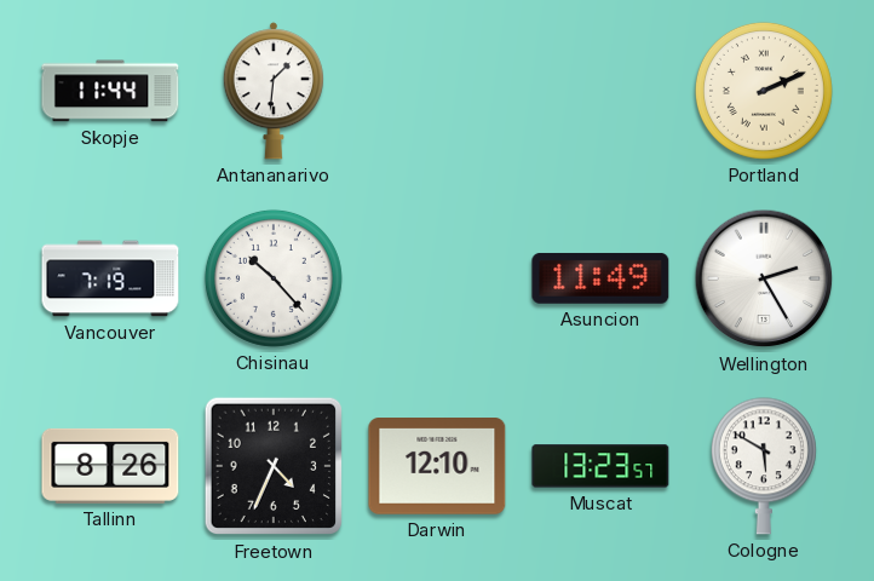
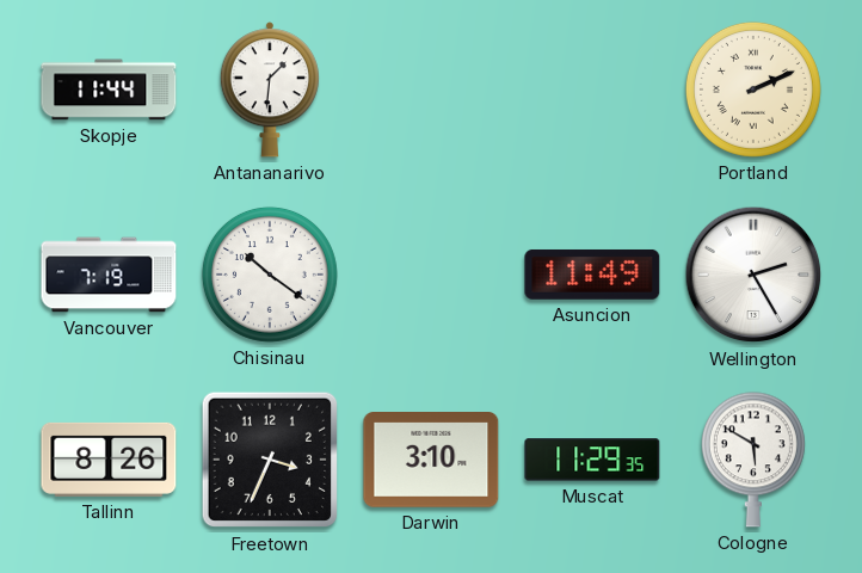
Chisinau: 10:23 -> 10:21 (270, 275)
Freetown: 4:34 -> 3:34 (270, 460)
Darwin: 12:10 -> 3:10 (431, 461)
Muscat: 13:23 -> 11:29 (592, 460)
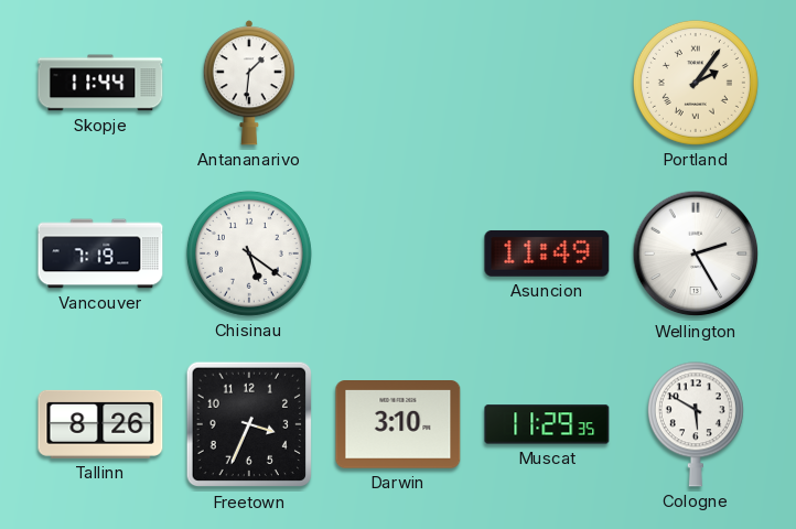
Portland: 2:11 -> 2:06 (696, 83)
Chisinau: 10:21 -> 5:21 (249, 253)
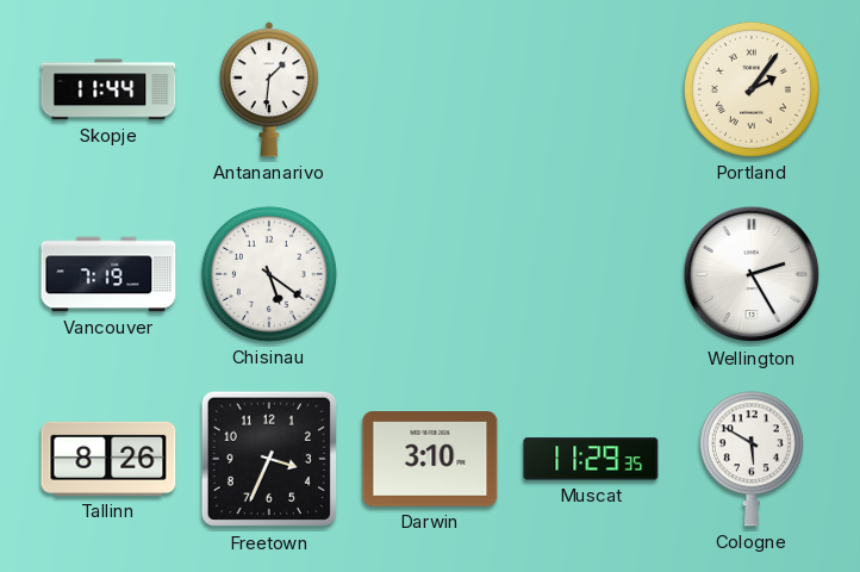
Asuncion: 11:49 -> none (547, 253)
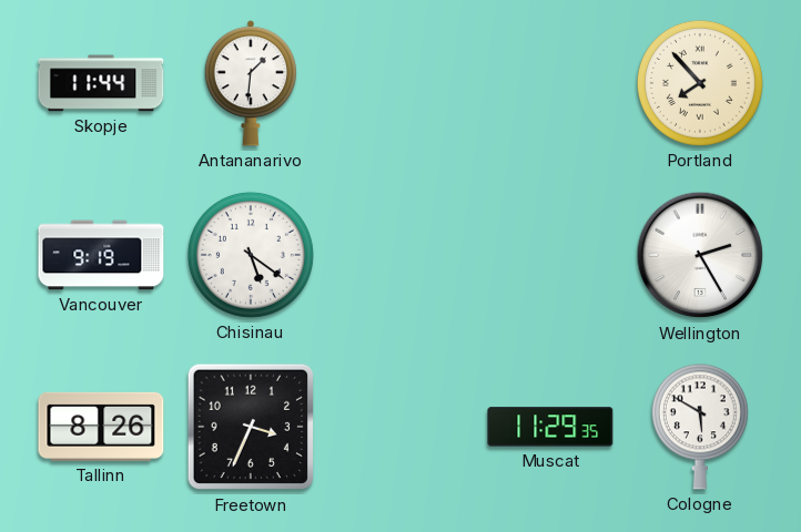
Portland: 2:06 -> 7:53 (700, 83)
Vancouver: 7:19 -> 9:19 (101, 255)
Darwin: 3:10 -> none (430, 460)
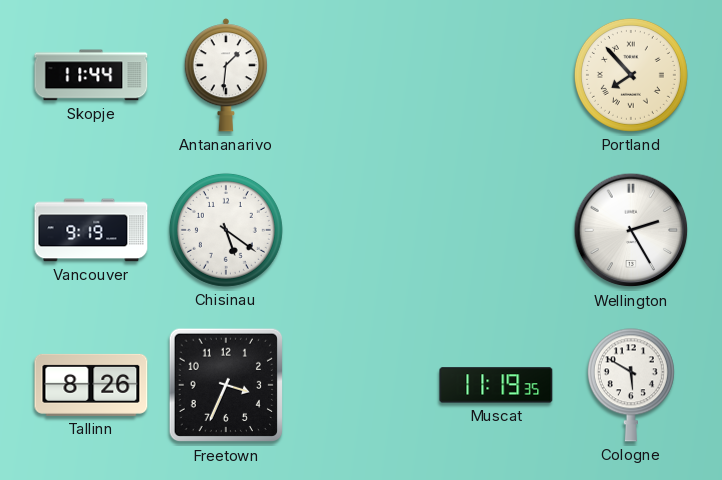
Muscat: 11:29 -> 11:19 (496, 385)
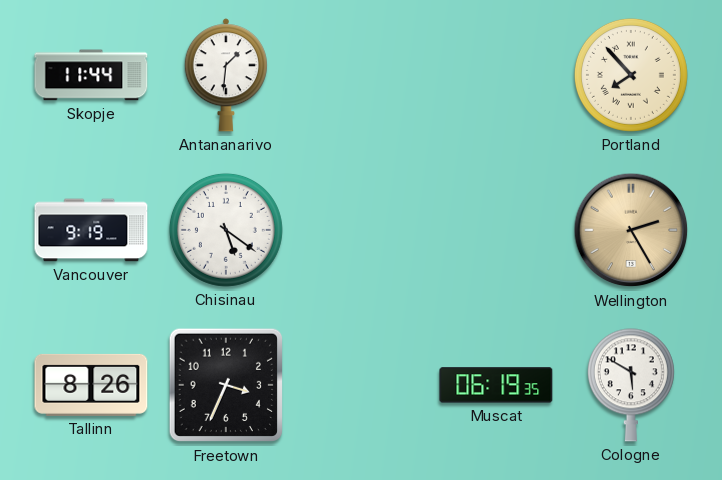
Wellington dial: white -> champagne (631, 230)
Muscat: 11:19 -> 06:19 (496, 385)
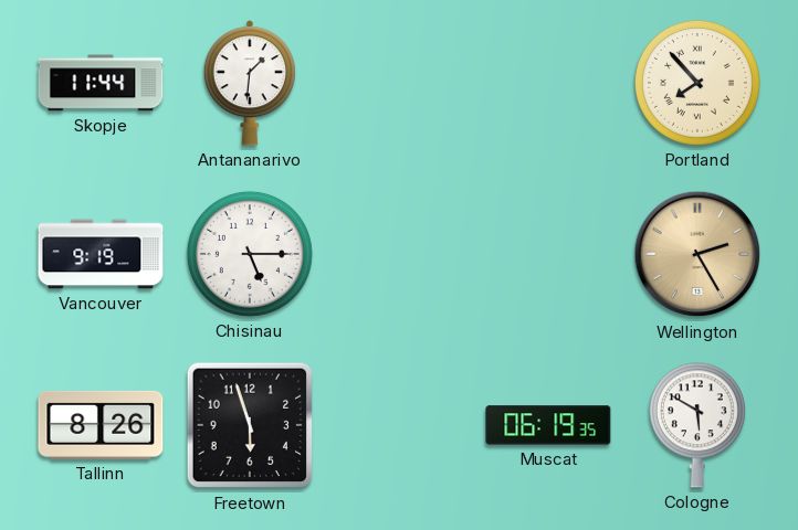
Chisinau: 5:21 -> 5:15 (250, 254)
Freetown: 3:34 -> 5:57 (250, 425)
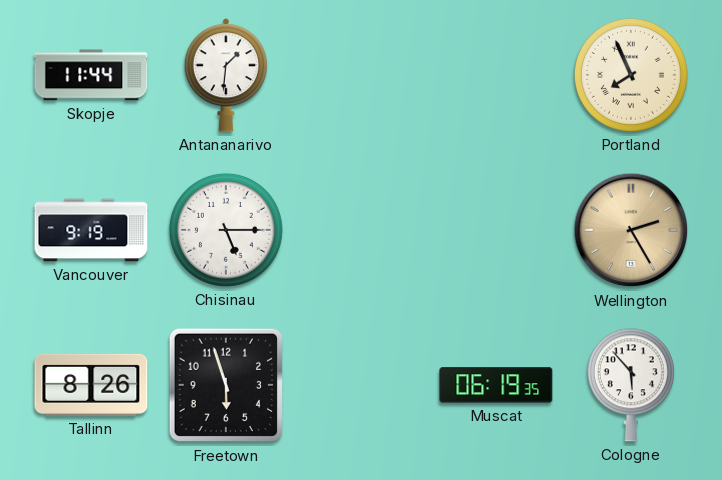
Portland: 7:53 -> 7:56 (631, 75)
Cologne: 5:50 -> 5:53 (631, 385)
